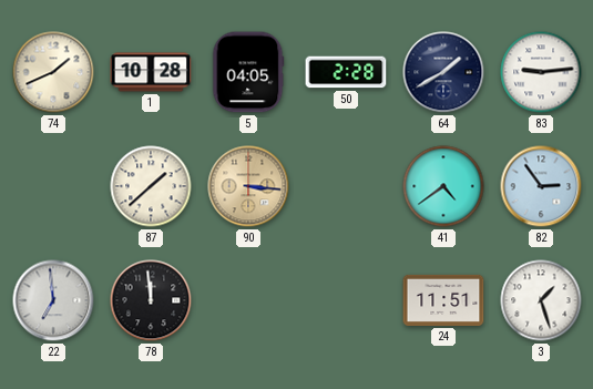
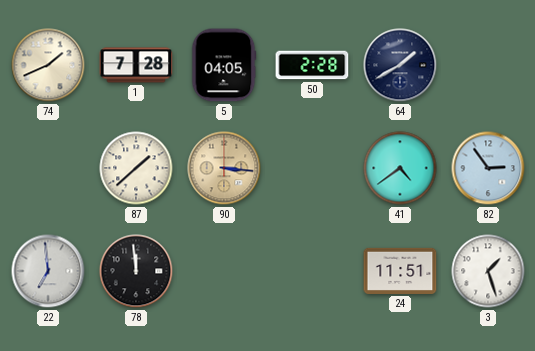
1: 10:28 -> 7:28 (136, 65)
83: 9:14 -> none (541, 72)
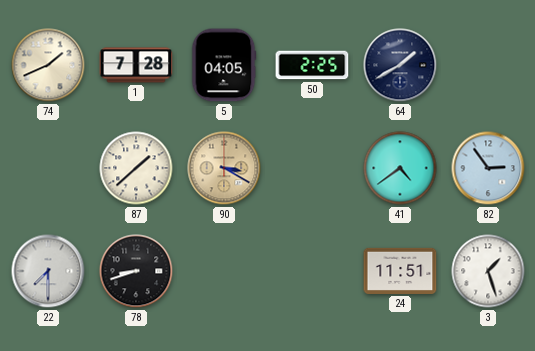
50: 2:28 -> 2:25 (312, 65)
90: 3:16 -> 3:20 (224, 168)
22: 6:59 -> 7:30 (48, 271)
78: 11:59 -> 8:42 (136, 271)
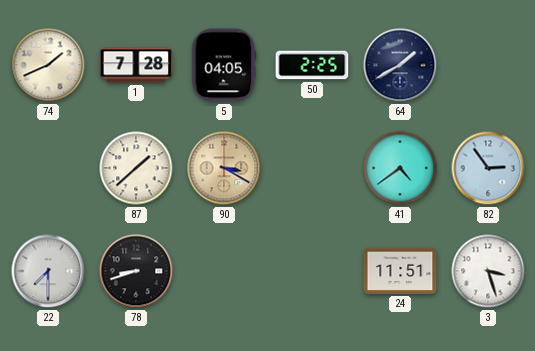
3: 1:27 -> 3:27 (488, 271)
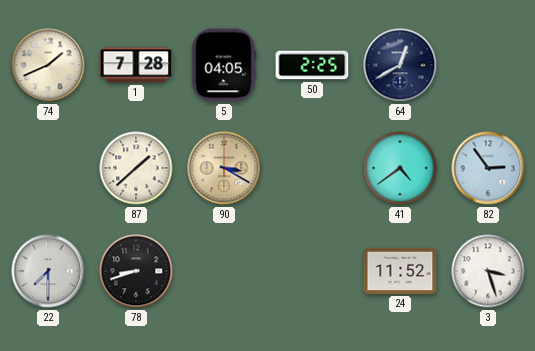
64: 1:40 -> 12:40 (400, 65)
24: 11:51 -> 11:52 (400, 271)
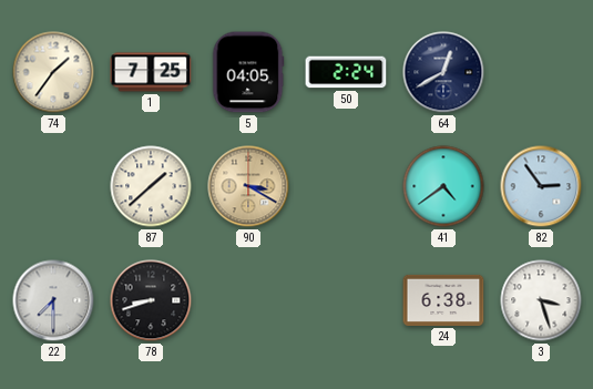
74: 1:41 -> 1:36 (53, 72)
1: 7:28 -> 7:25 (151, 72)
50: 2:25 -> 2:24 (346, 72)
24: 11:52 -> 6:38 (443, 300)
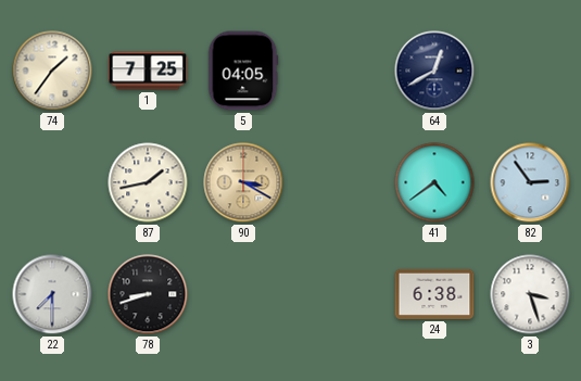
50: 2:24 -> none (346, 72)
87: 1:38 -> 1:43 (148, 182)
